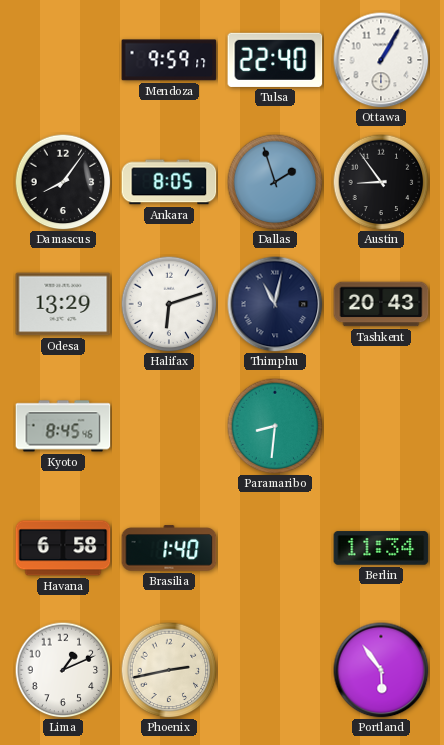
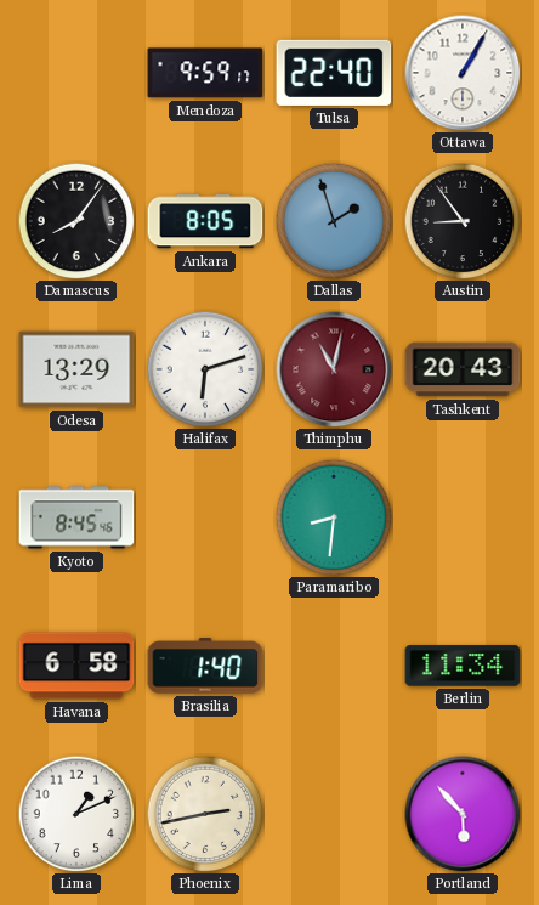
Thimphu dial: navy -> burgundy (334, 369)
Portland: 5:54 -> 5:53 (463, 814)
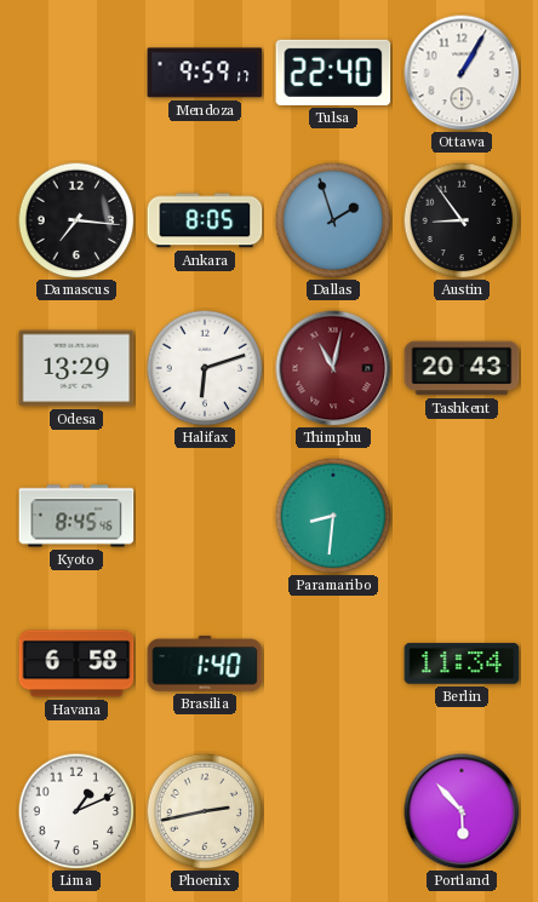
Damascus: 8:06 -> 7:16 (76, 220)
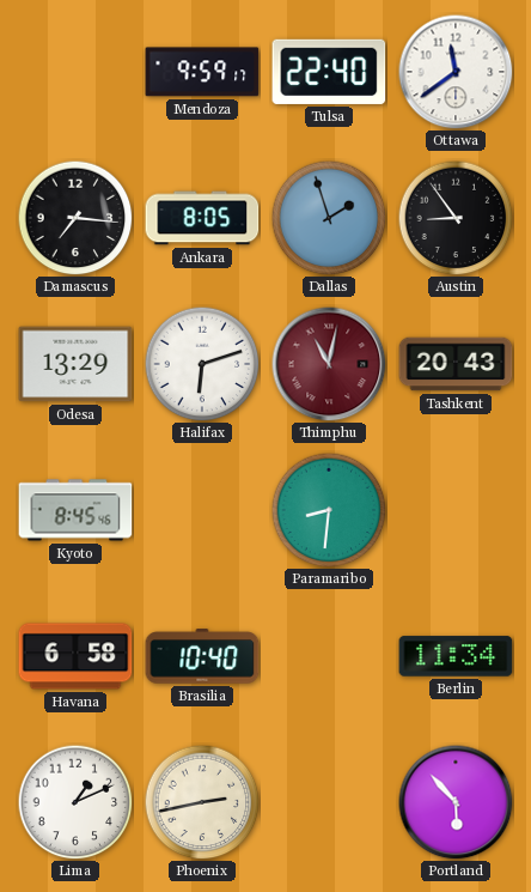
Ottawa: 1:05 -> 11:39 (456, 72)
Brasilia: 1:40 -> 10:40 (202, 656)
